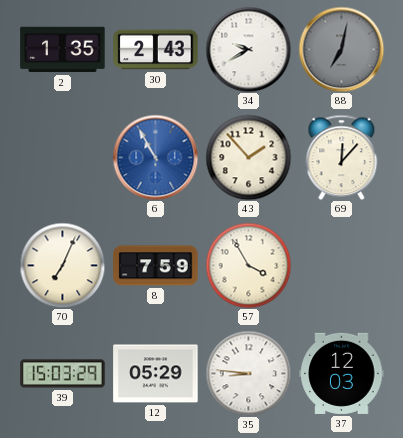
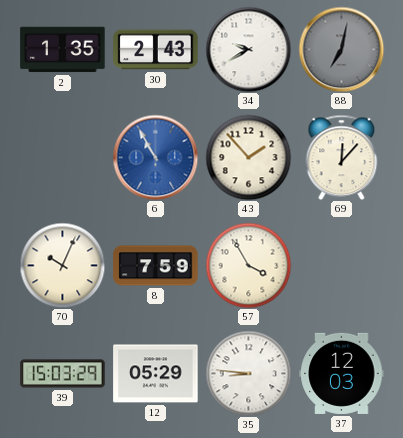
70: 7:04 -> 10:04 (62, 265)
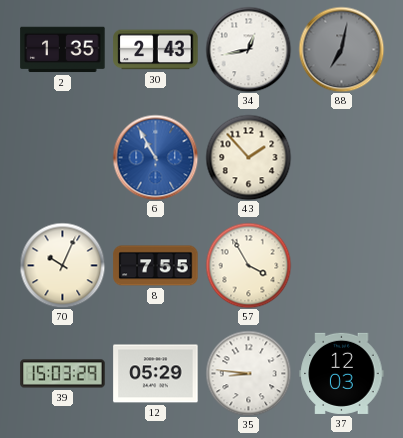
34: 9:40 -> 12:43 (248, 49)
69: 12:07 -> none (342, 157)
8: 7:59 -> 7:55 (156, 266)
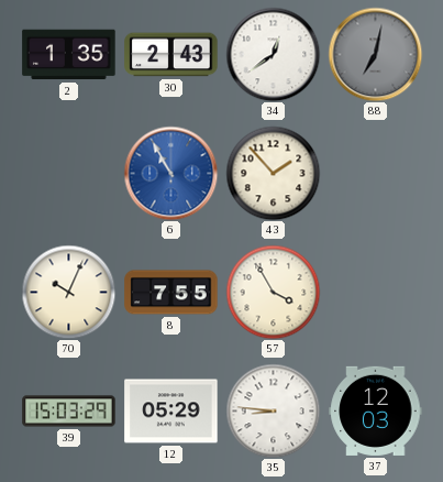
34: 12:43 -> 12:39 (273, 54)
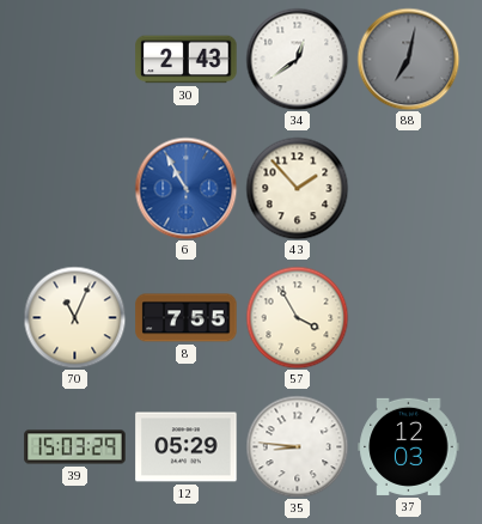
2: 1:35 -> none (69, 55)
70: 10:04 -> 11:04 (74, 317)
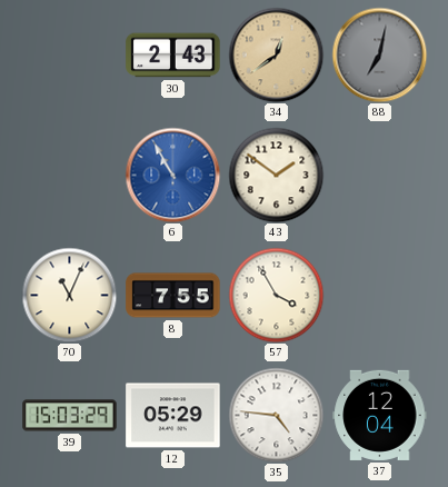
34 dial: white -> champagne (276, 54)
43: 1:53 -> 1:51 (276, 175)
35: 8:46 -> 4:46 (276, 415)
37: 12:03 -> 12:04 (380, 415)
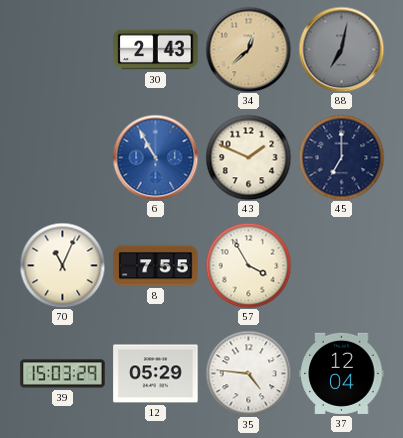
34: 12:39 -> 12:38 (248, 49)
43: 1:51 -> 1:49 (248, 157)
45: none -> 7:00 (341, 157)
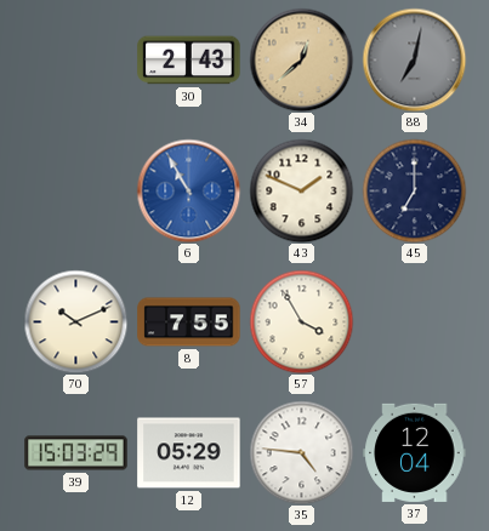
70: 11:04 -> 10:11 (75, 321)
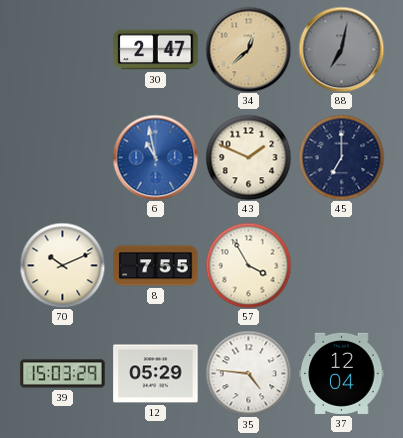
30: 2:43 -> 2:47 (156, 50)
6: 10:55 -> 10:58 (155, 157)
